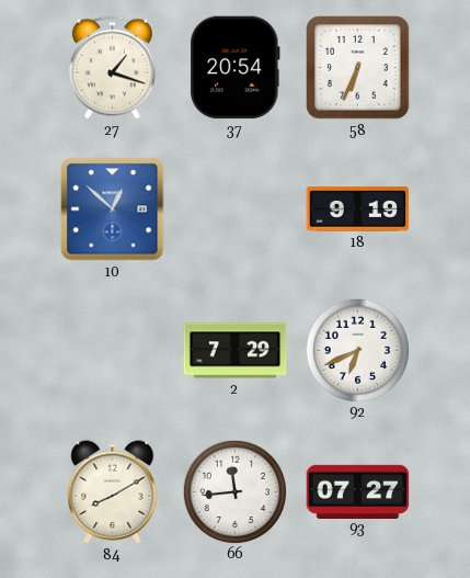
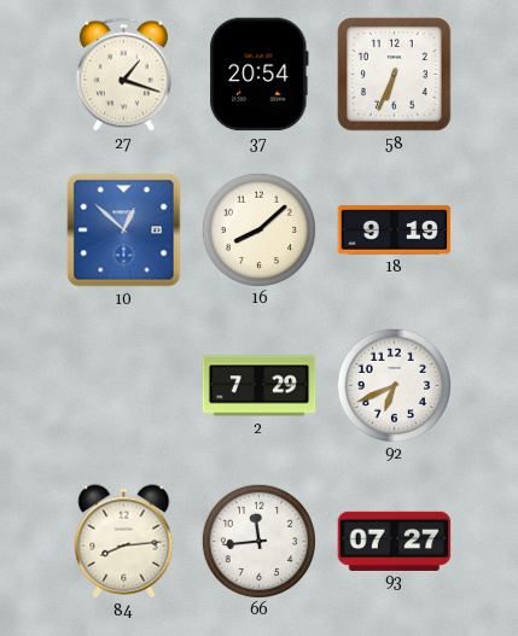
16: none -> 8:08 (258, 229)
84: 8:10 -> 8:14 (124, 542)
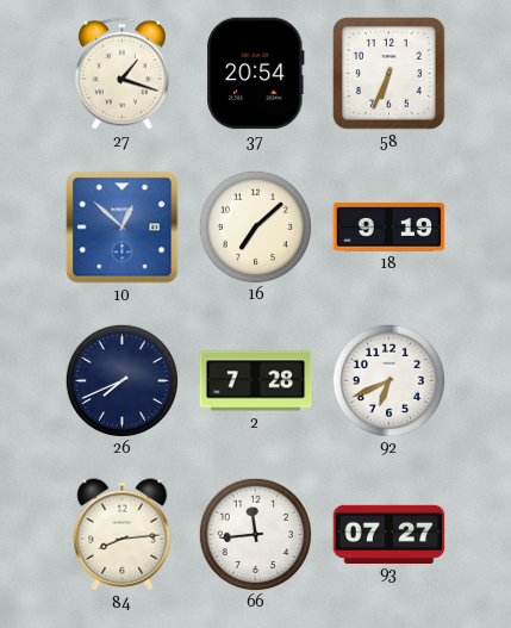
16: 8:08 -> 7:08 (255, 226)
26: none -> 7:41 (121, 380)
2: 7:29 -> 7:28 (256, 381)
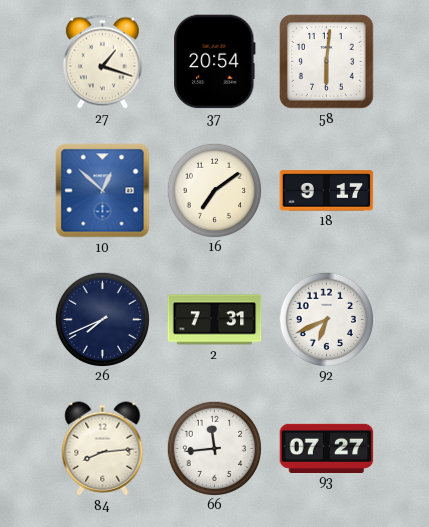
58: 6:34 -> 6:01 (327, 62)
16: 7:08 -> 7:09 (214, 190)
18: 9:19 -> 9:17 (327, 191)
2: 7:28 -> 7:31 (215, 320)
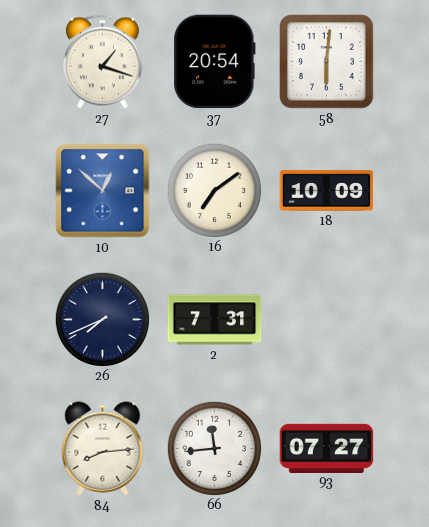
18: 9:17 -> 10:09 (327, 191)
92: 6:41 -> none (326, 319)
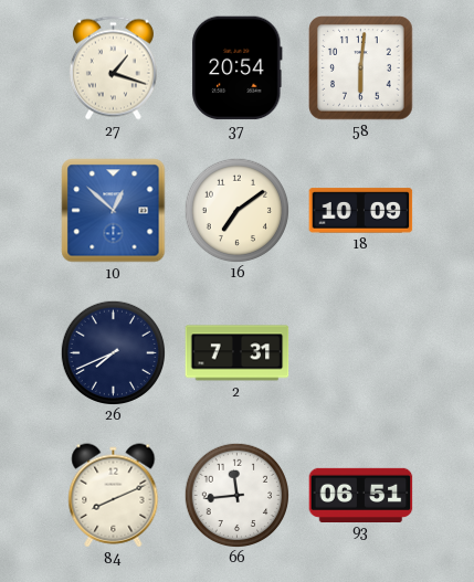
84: 8:14 -> 8:11 (114, 496)
93: 07:27 -> 06:51 (361, 495)
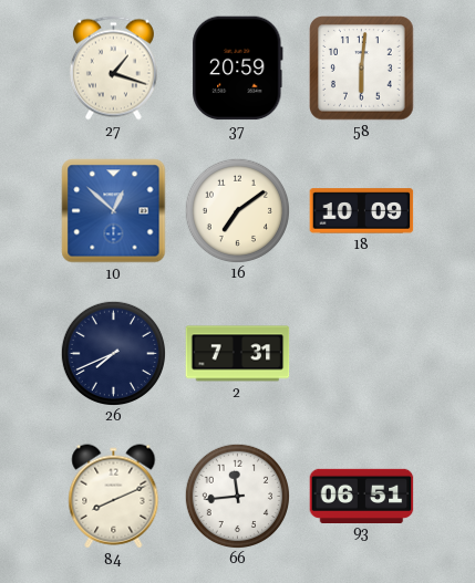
37: 20:54 -> 20:59 (238, 69)
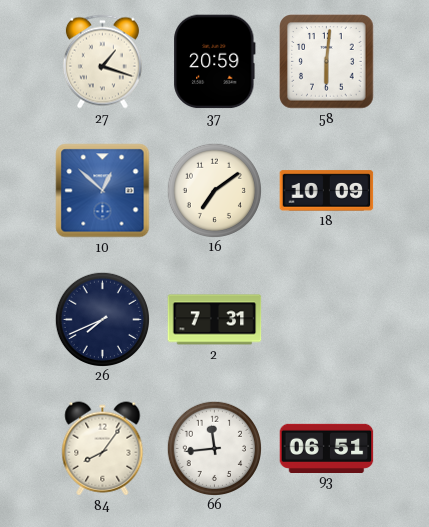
84: 8:11 -> 8:06 (103, 449)
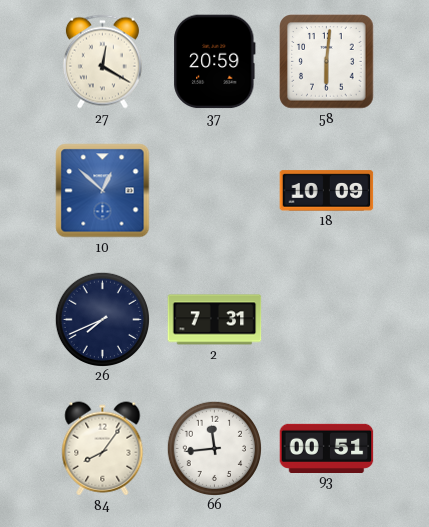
27: 1:18 -> 12:20 (102, 62)
16: 7:09 -> none (214, 190)
93: 06:51 -> 00:51 (327, 448)
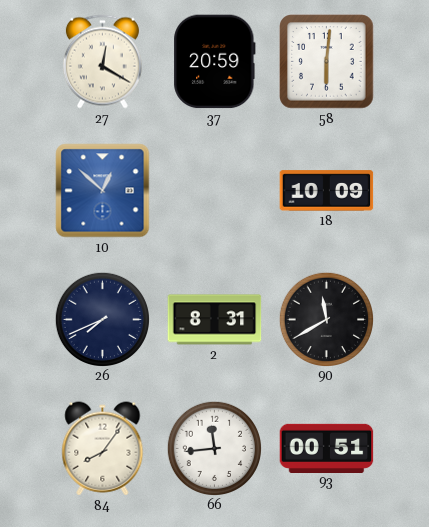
2: 7:31 -> 8:31 (215, 320)
90: none -> 11:40 (326, 319)
